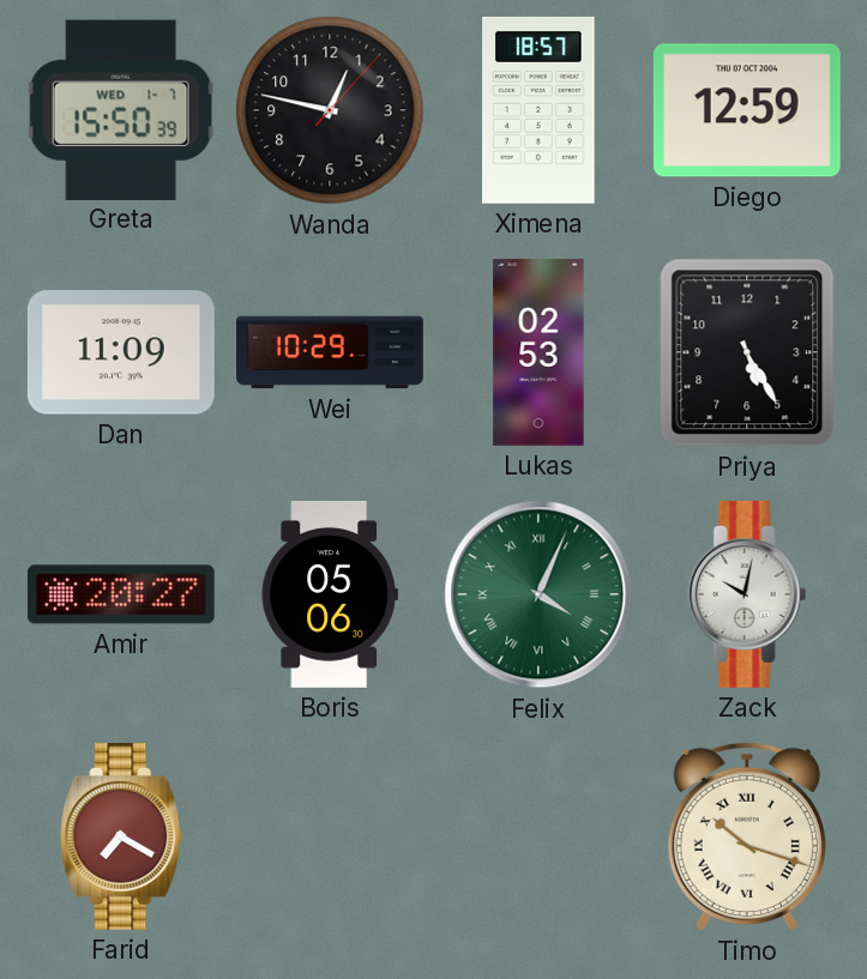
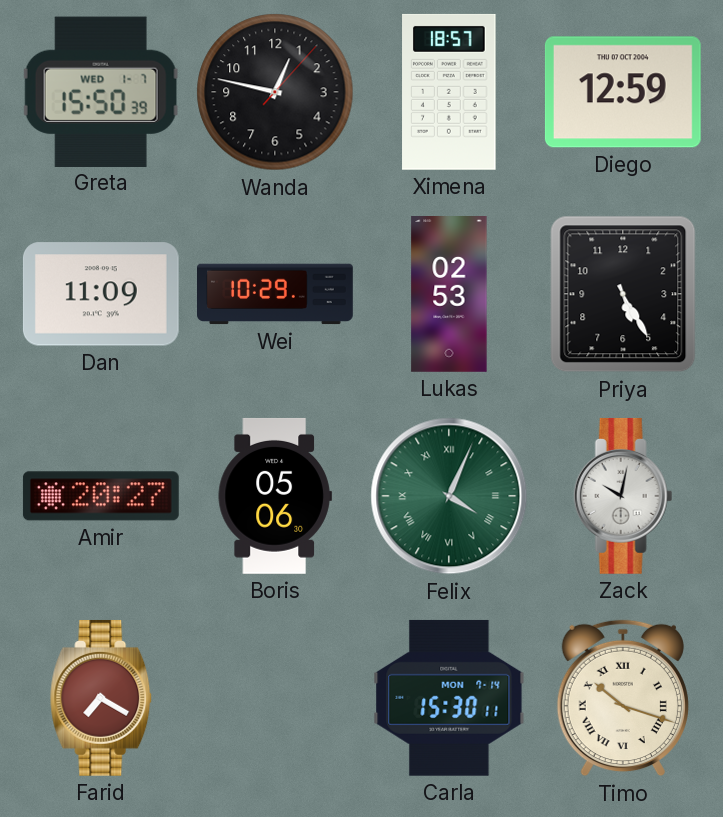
Carla: none -> 15:30 (449, 698)
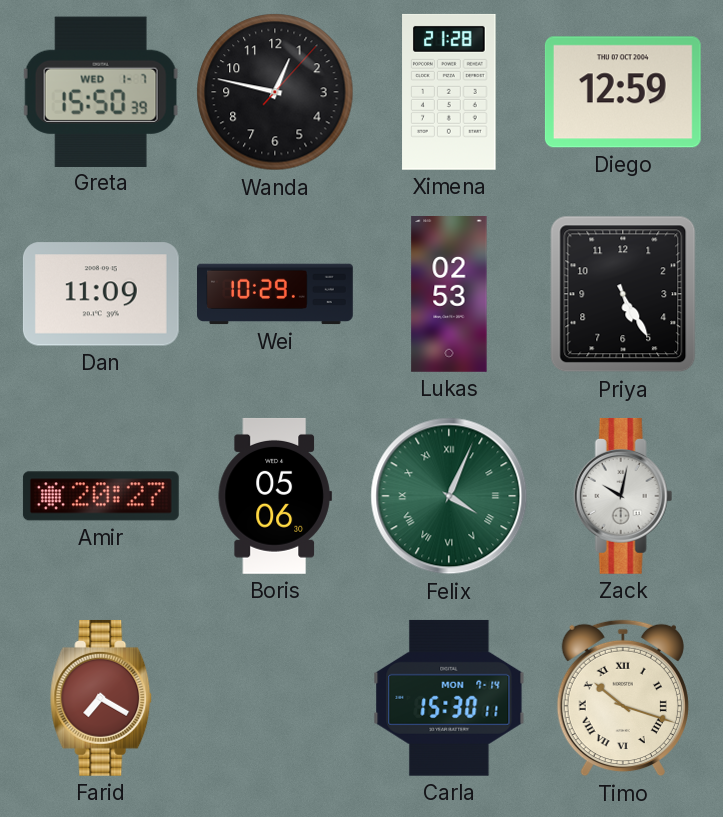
Ximena: 18:57 -> 21:28 (449, 92)
